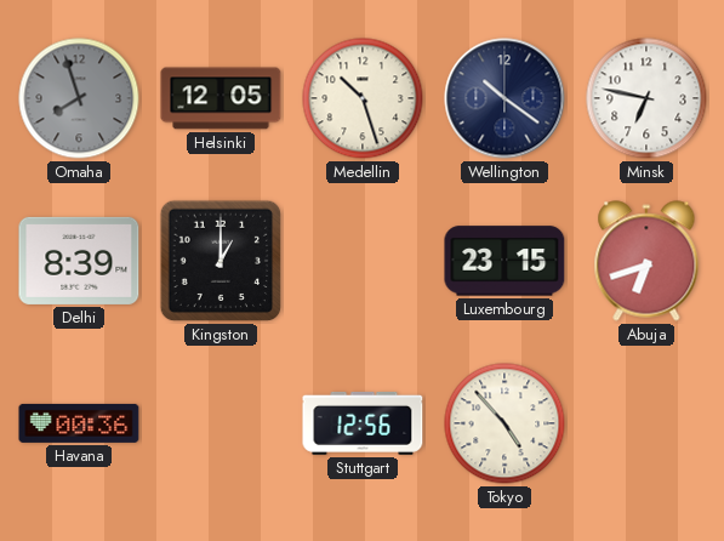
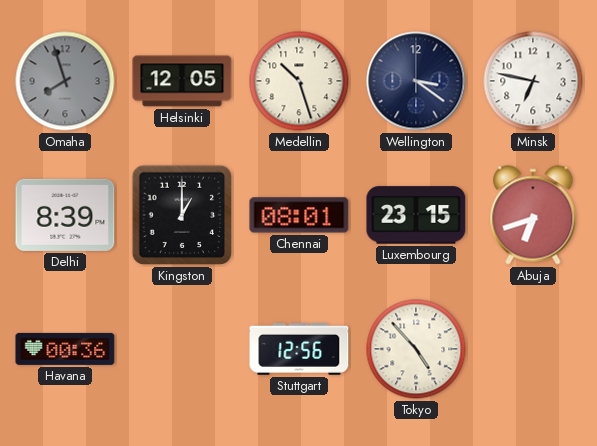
Wellington: 10:21 -> 3:21 (416, 81)
Chennai: none -> 08:01 (299, 215)
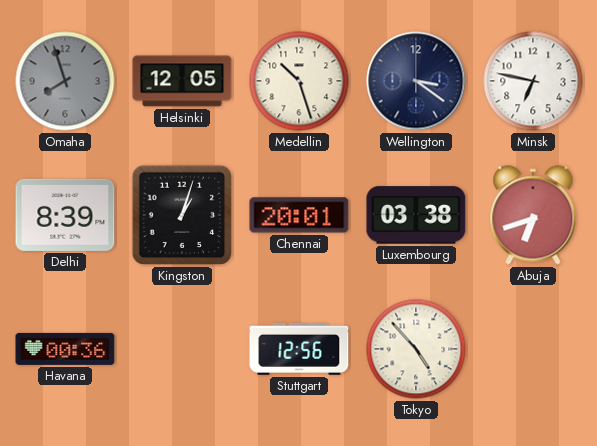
Kingston: 1:00 -> 1:03 (182, 215)
Chennai: 08:01 -> 20:01 (299, 215)
Luxembourg: 23:15 -> 03:38 (416, 215)
